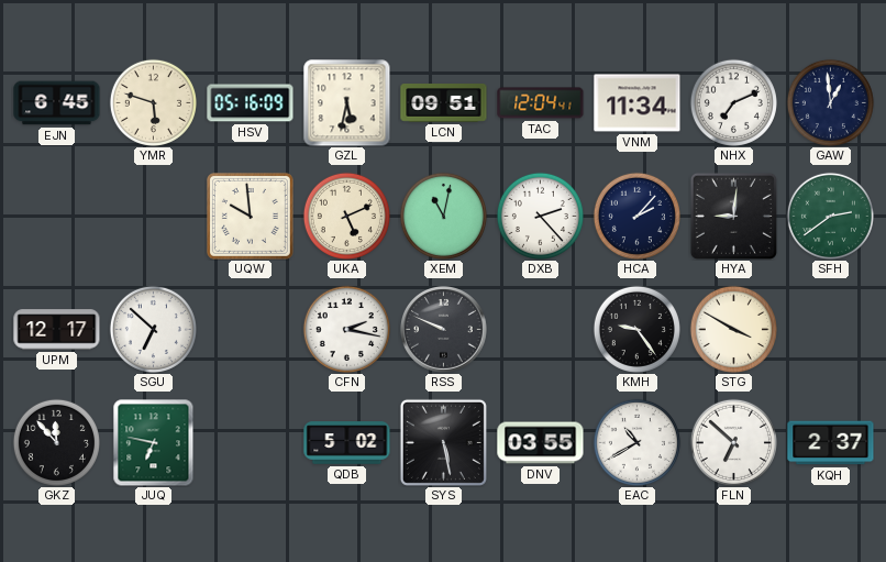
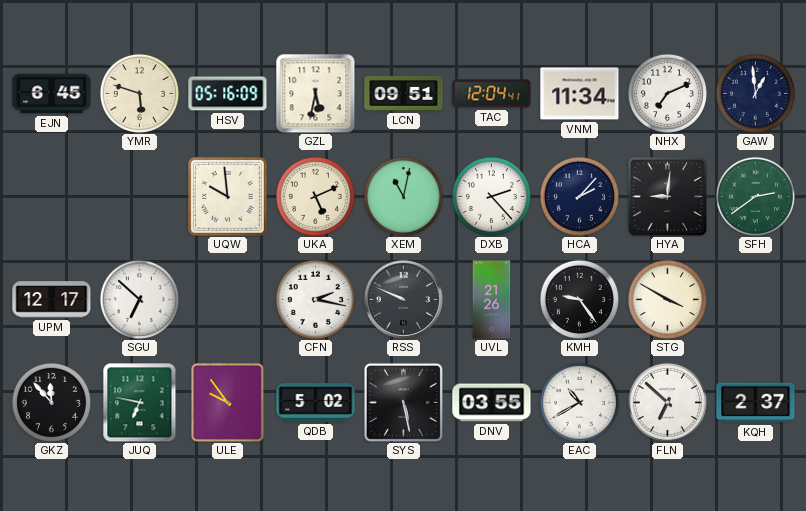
UVL: none -> 21:26 (492, 300)
ULE: none -> 9:54 (228, 403)
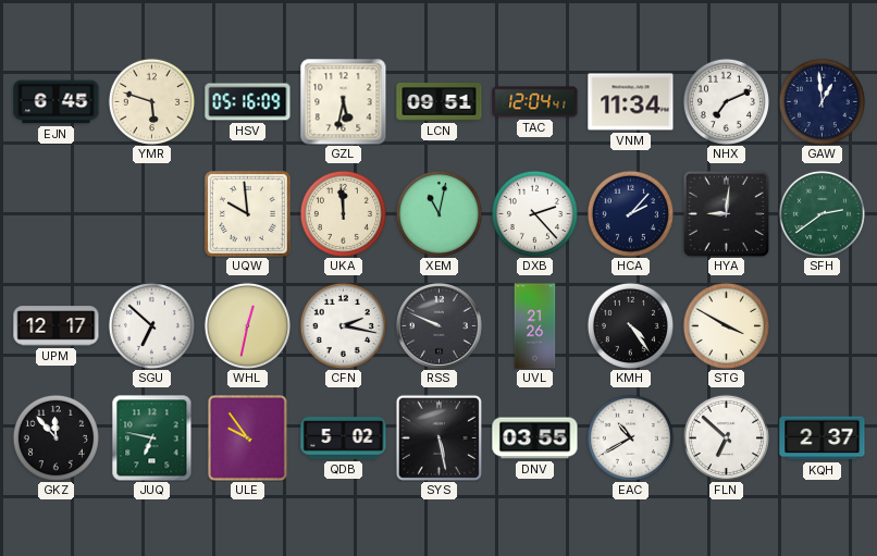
UKA: 5:11 -> 11:59 (343, 213)
WHL: none -> 12:32 (247, 325)
KMH: 9:24 -> 4:24 (630, 325)
